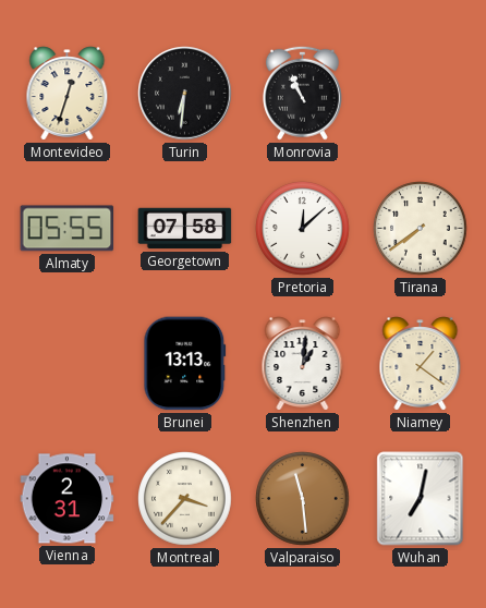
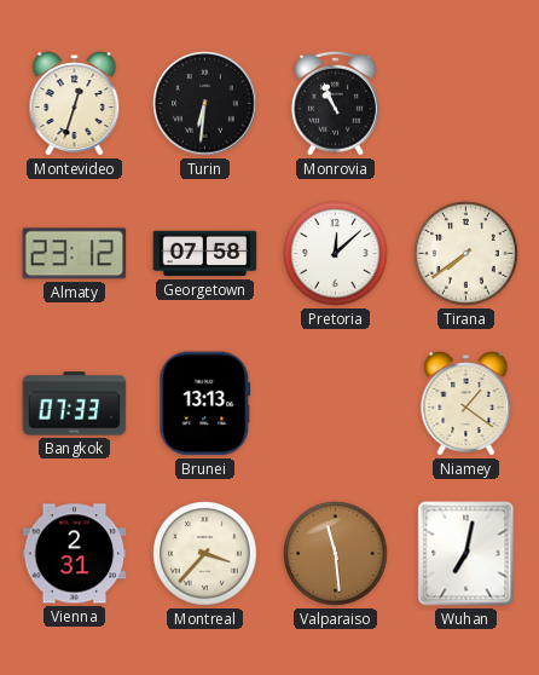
Almaty: 05:55 -> 23:12 (75, 254)
Bangkok: none -> 07:33 (75, 404)
Shenzhen: 1:01 -> none (303, 364)
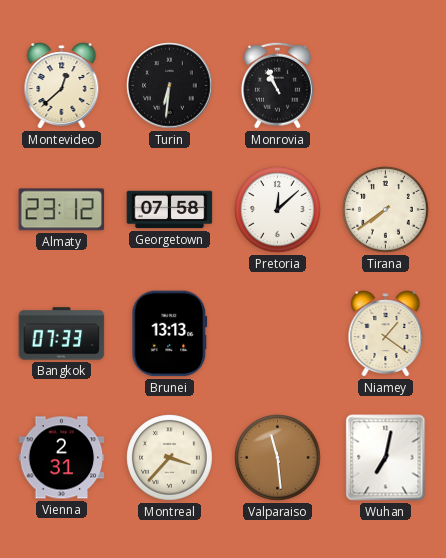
Montevideo: 12:33 -> 12:38 (62, 86)
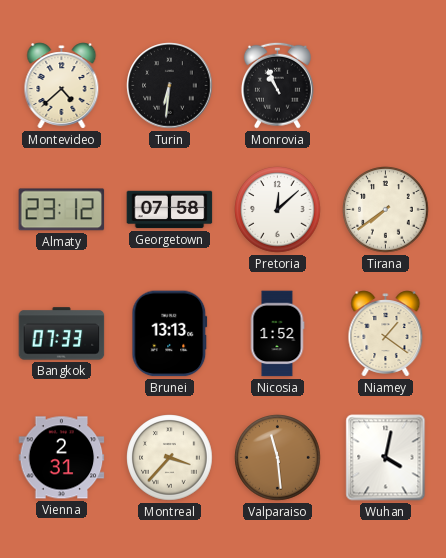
Montevideo: 12:38 -> 4:38 (62, 86)
Nicosia: none -> 1:52 (277, 334)
Wuhan: 7:02 -> 4:02 (386, 458)
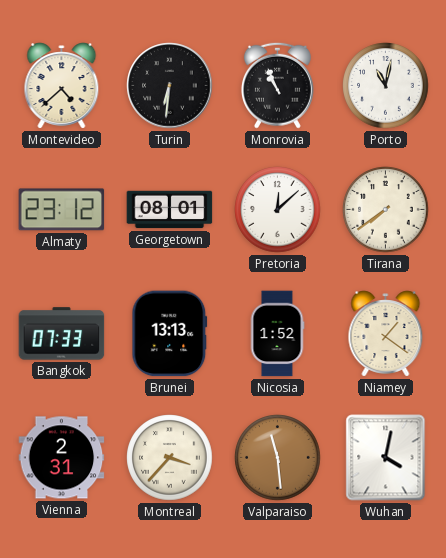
Porto: none -> 11:02 (386, 86)
Georgetown: 07:58 -> 08:01 (170, 210)
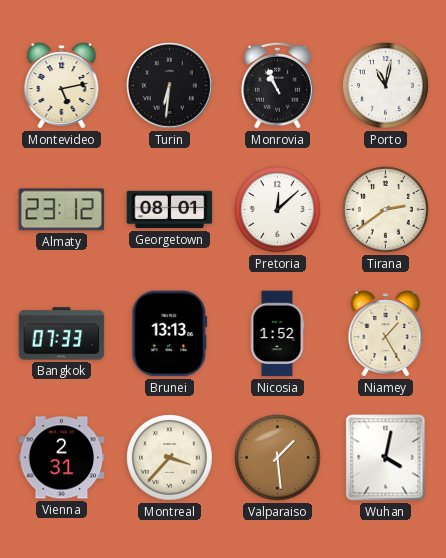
Montevideo: 4:38 -> 5:13 (62, 86)
Tirana: 7:39 -> 2:39 (386, 210)
Niamey: 1:21 -> 1:25 (386, 334)
Valparaiso: 11:29 -> 1:29 (278, 458)
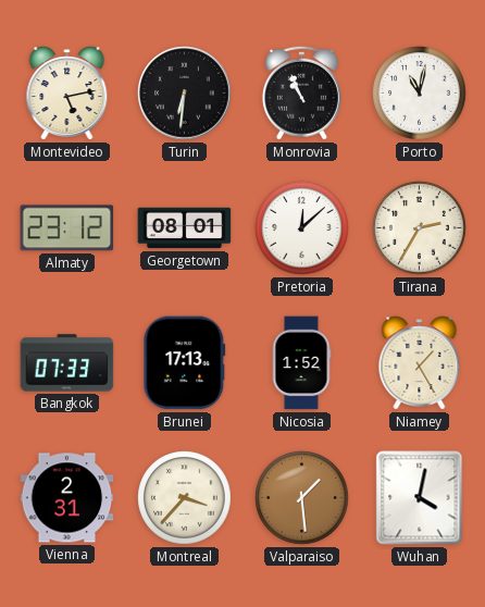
Tirana: 2:39 -> 2:35 (420, 228)
Brunei: 13:13 -> 17:13 (185, 363)
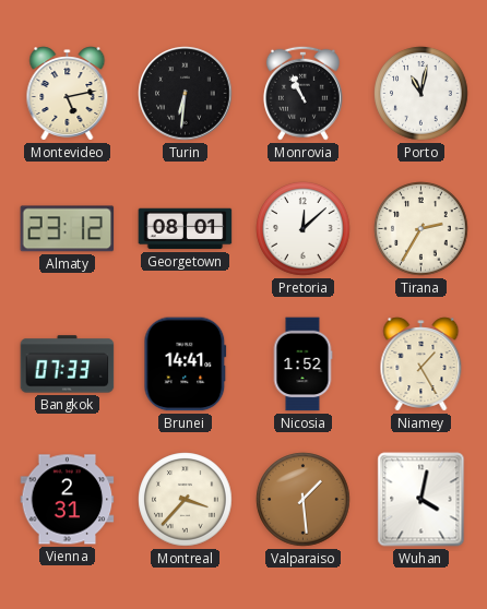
Brunei: 17:13 -> 14:41 (186, 365)
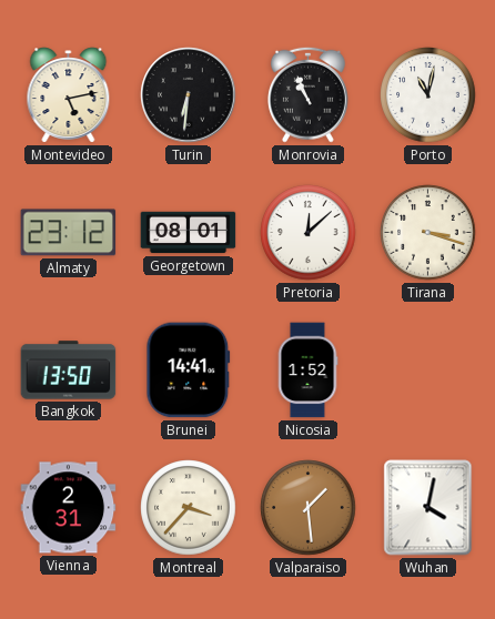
Tirana: 2:35 -> 3:18 (428, 233)
Bangkok: 07:33 -> 13:50 (69, 371)
Niamey: 1:25 -> none (421, 365)
